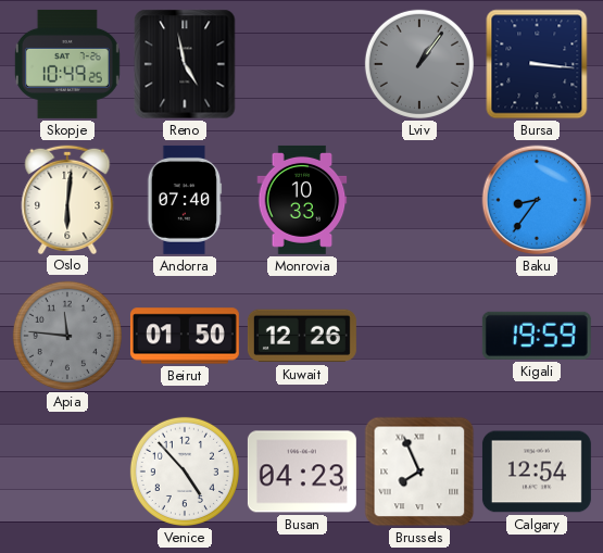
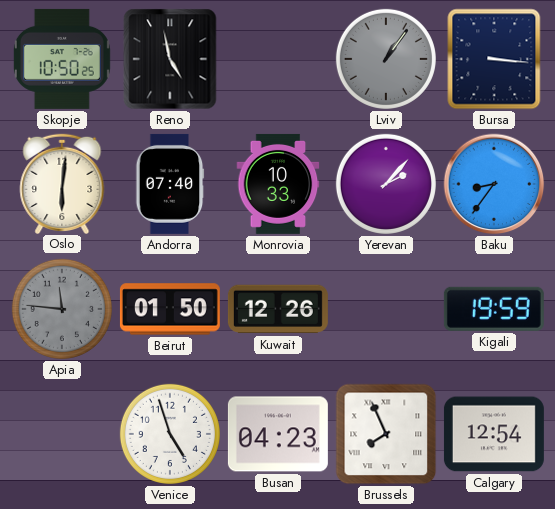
Skopje: 10:49 -> 10:50 (62, 59)
Yerevan: none -> 2:07 (386, 184)
Venice: 4:53 -> 4:57 (170, 434)
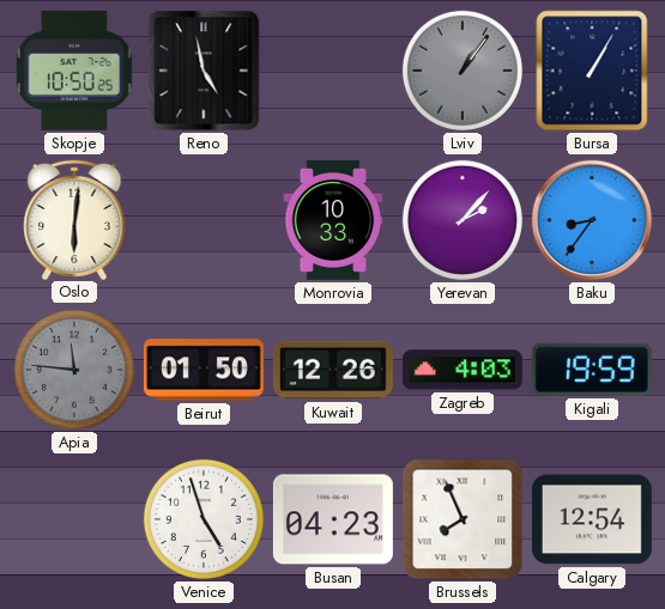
Bursa: 3:16 -> 1:05 (592, 71)
Andorra: 07:40 -> none (170, 184)
Zagreb: none -> 4:03 (463, 370)
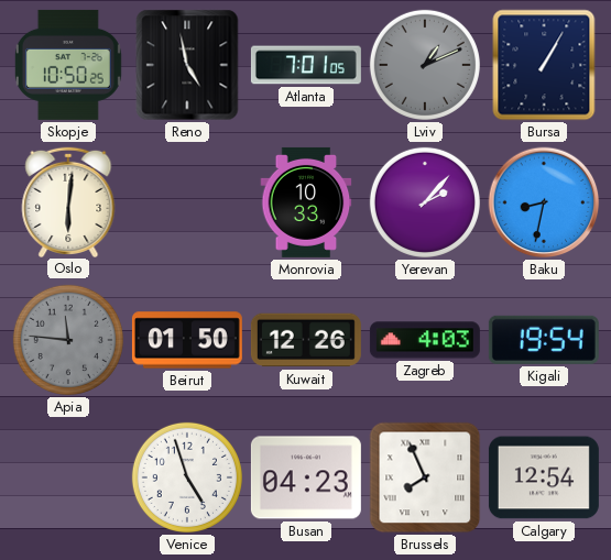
Atlanta: none -> 7:01 (306, 65)
Lviv: 1:06 -> 1:11 (425, 65)
Baku: 8:36 -> 8:32 (544, 202)
Kigali: 19:59 -> 19:54 (544, 340)
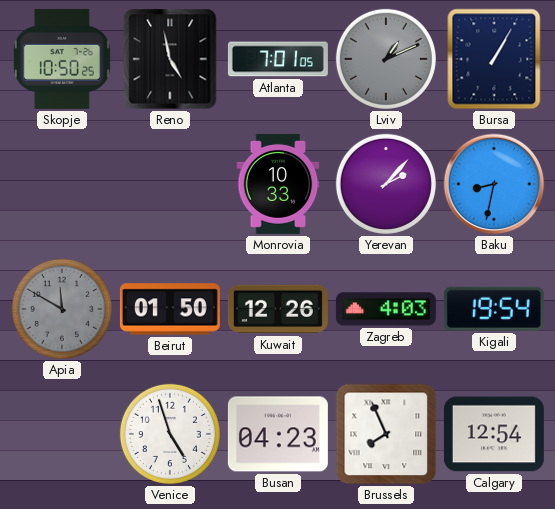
Oslo: 6:01 -> none (68, 201)
Apia: 11:46 -> 11:50 (62, 309)
